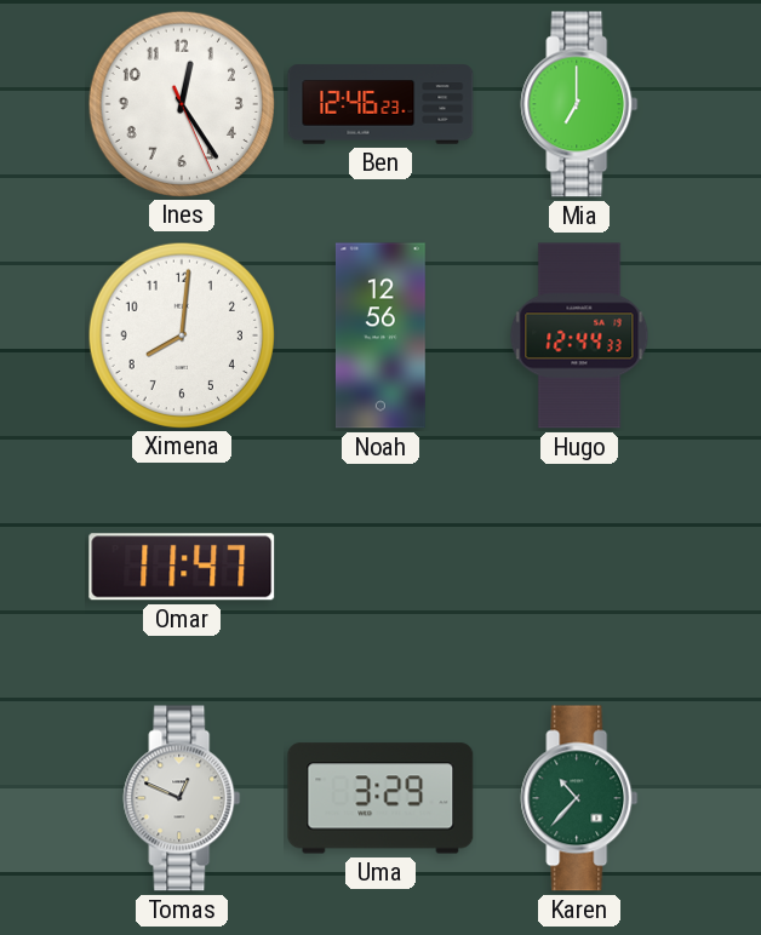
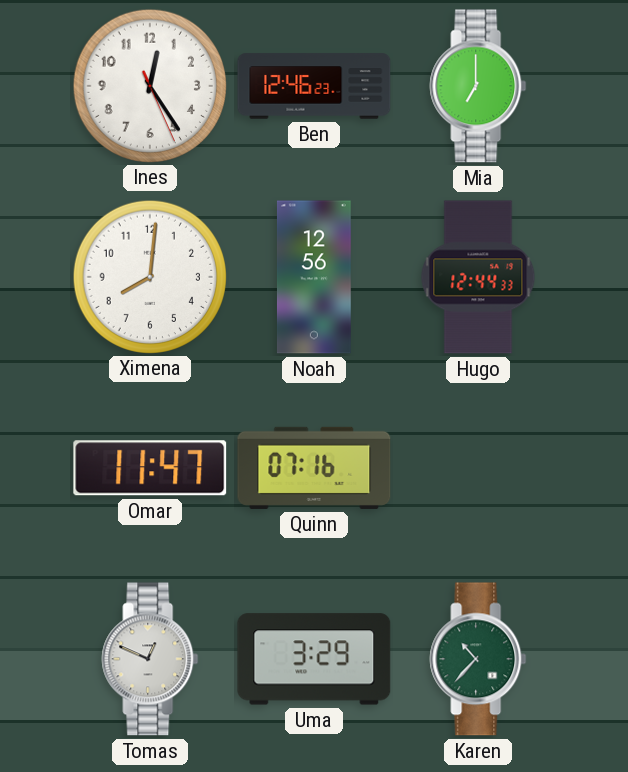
Quinn: none -> 07:16 (314, 468)
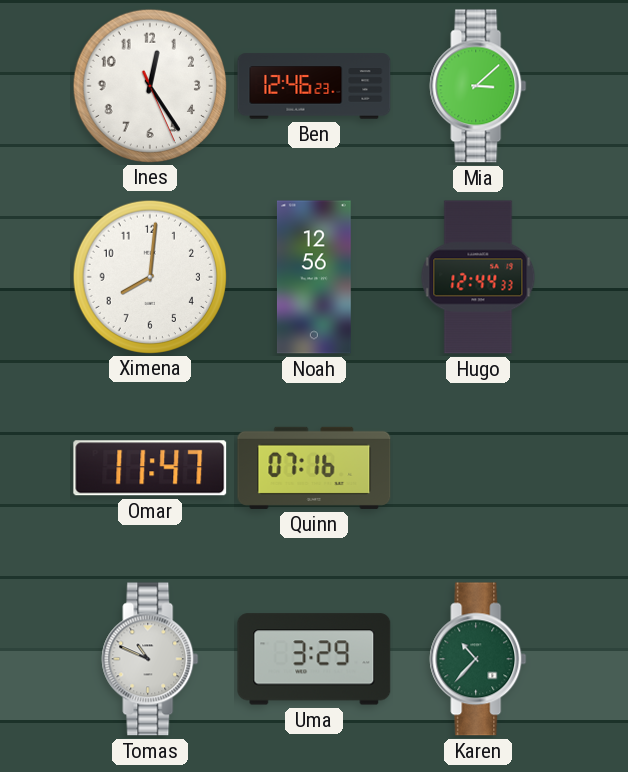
Mia: 7:00 -> 3:08 (478, 86)
Tomas: 12:49 -> 10:49 (150, 659)
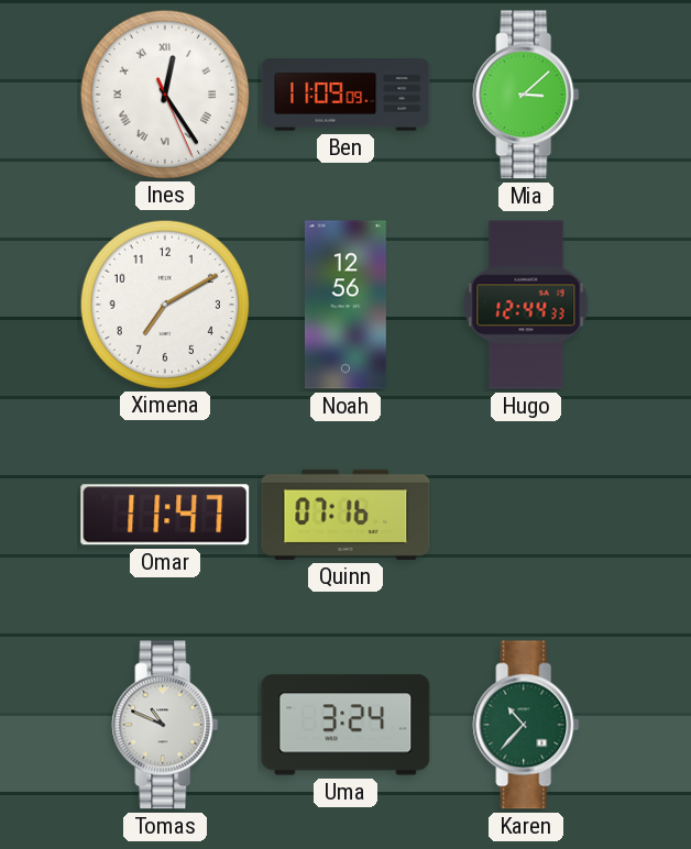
Ines numerals: Arabic -> Roman (164, 93)
Ben: 12:46 -> 11:09 (345, 95)
Ximena: 8:01 -> 7:10 (164, 304)
Uma: 3:29 -> 3:24 (345, 725)
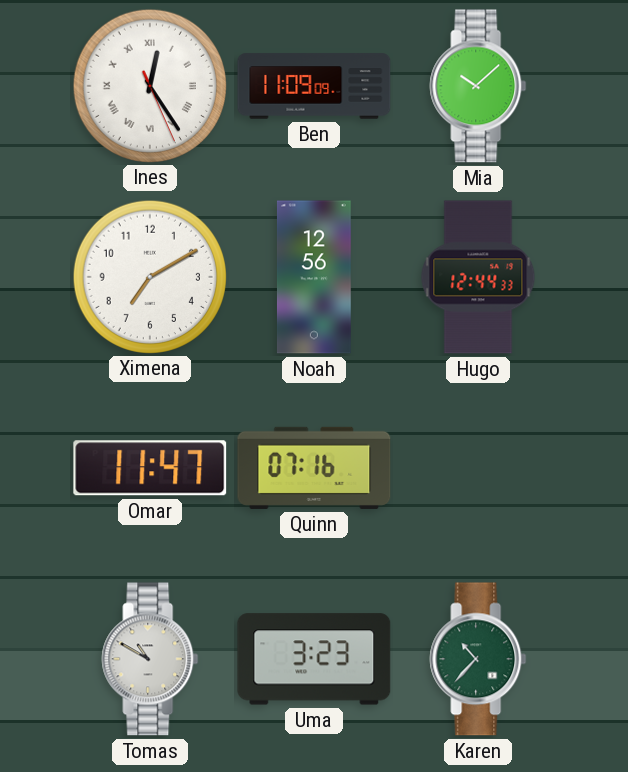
Mia: 3:08 -> 10:08 (478, 86)
Tomas: 10:49 -> 10:50 (150, 659)
Uma: 3:24 -> 3:23 (314, 659)
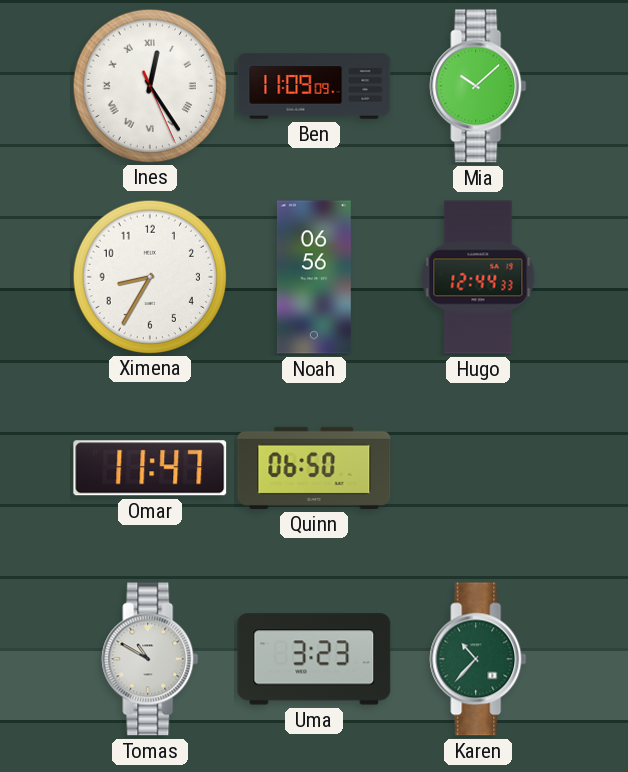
Ximena: 7:10 -> 8:35 (149, 276)
Noah: 12:56 -> 06:56 (314, 277)
Quinn: 07:16 -> 06:50 (314, 468)
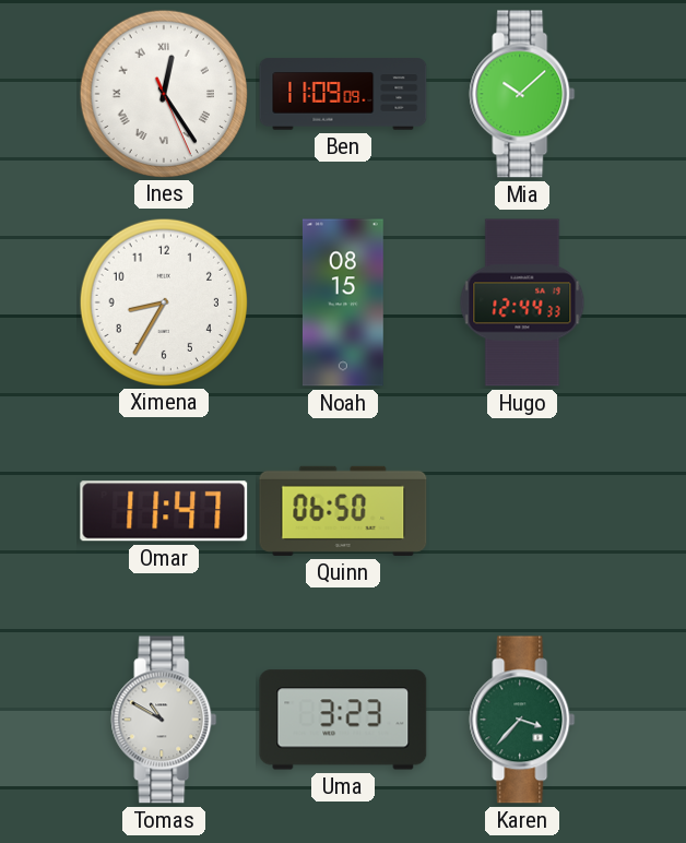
Noah: 06:56 -> 08:15 (343, 302)
Karen: 10:37 -> 3:37 (522, 720)
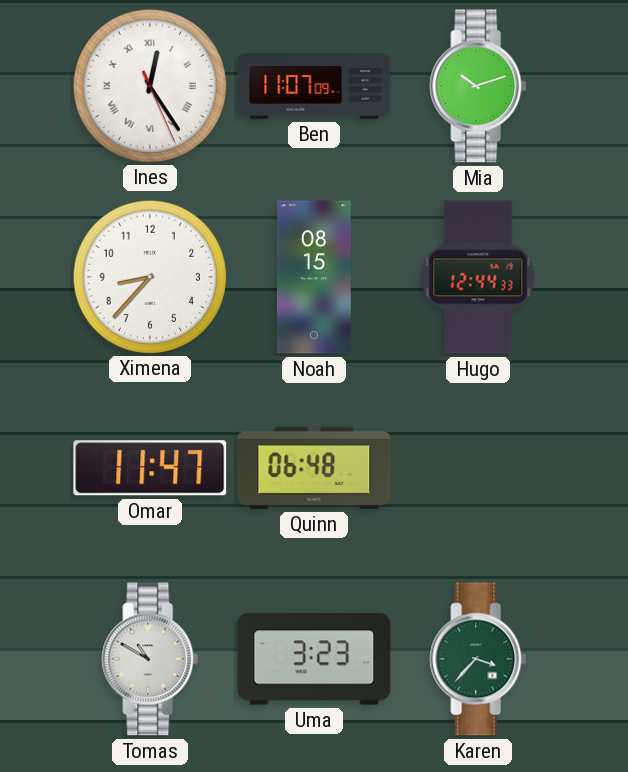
Ben: 11:09 -> 11:07 (314, 86)
Mia: 10:08 -> 10:12 (478, 86)
Ximena: 8:35 -> 8:37 (149, 276)
Quinn: 06:50 -> 06:48 (314, 468)
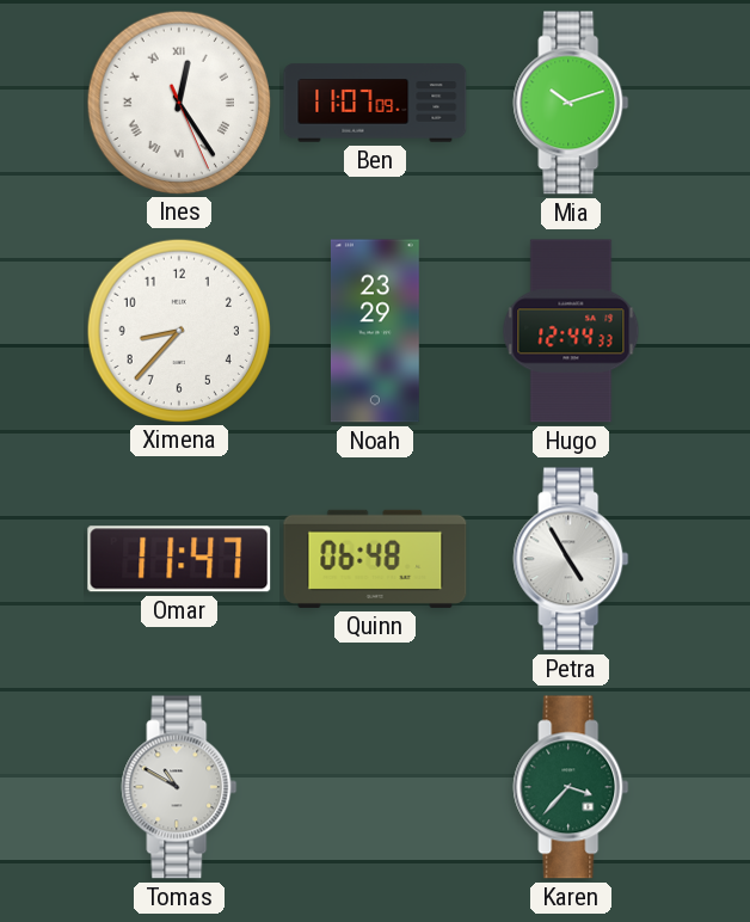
Noah: 08:15 -> 23:29 (375, 331)
Petra: none -> 4:55 (571, 559)
Uma: 3:23 -> none (314, 659)
